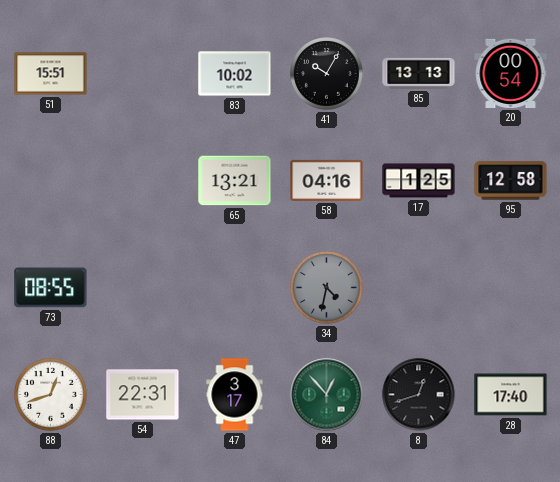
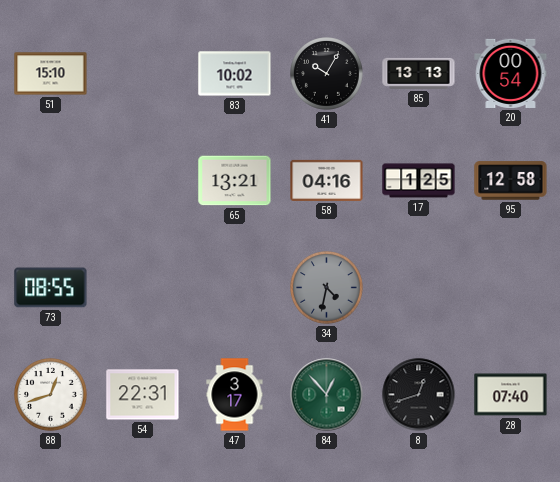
51: 15:51 -> 15:10 (51, 74)
28: 17:40 -> 07:40 (511, 395)
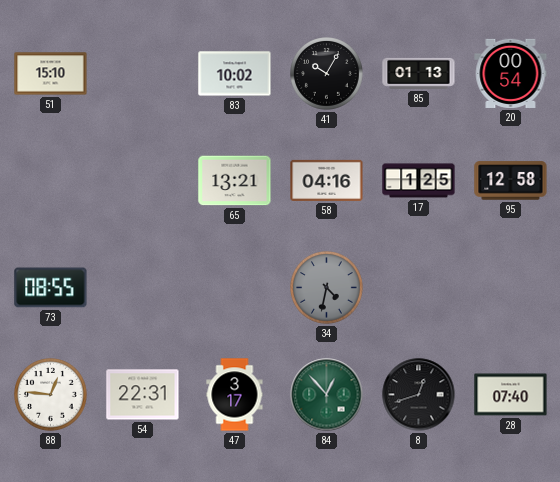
85: 13:13 -> 01:13 (419, 73)
88: 12:42 -> 12:46 (51, 395)
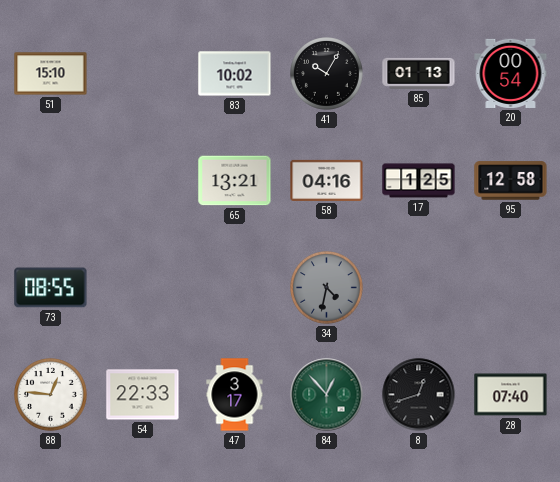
54: 22:31 -> 22:33 (143, 395)
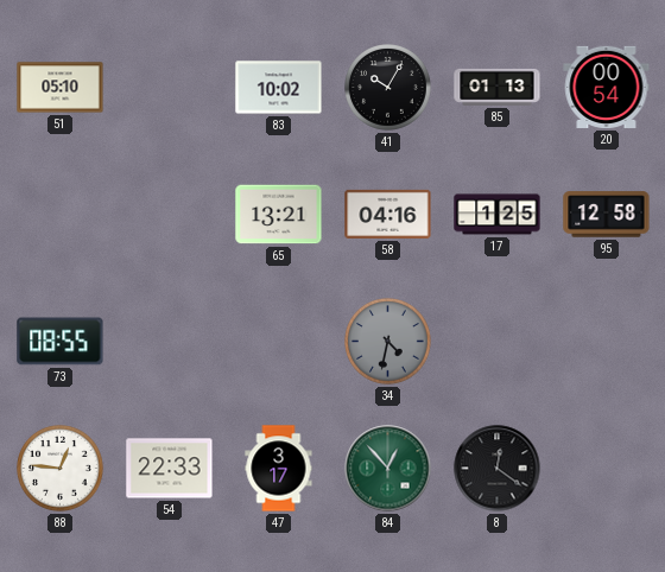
51: 15:10 -> 05:10 (61, 88)
8: 12:42 -> 12:21 (498, 469)
28: 07:40 -> none (511, 395)
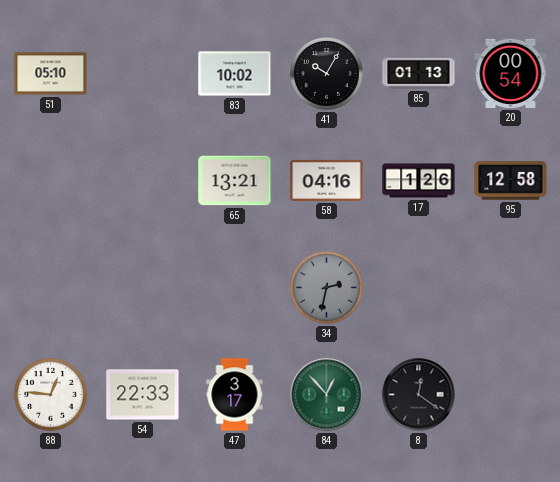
17: 1:25 -> 1:26 (419, 181)
73: 08:55 -> none (61, 342)
34: 4:32 -> 2:32 (327, 288)
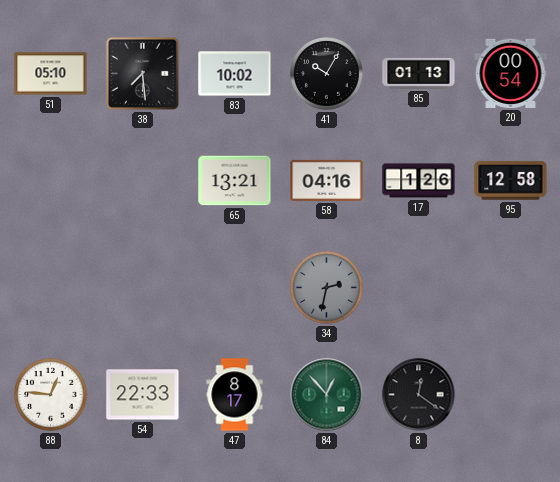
38: none -> 7:29 (142, 73)
47: 3:17 -> 8:17 (235, 395)
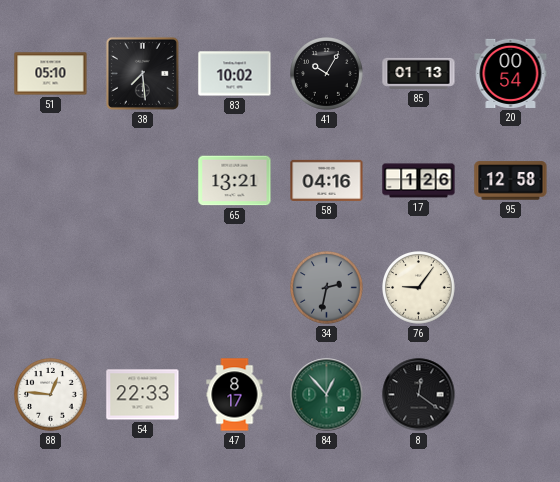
76: none -> 9:06 (419, 288)
